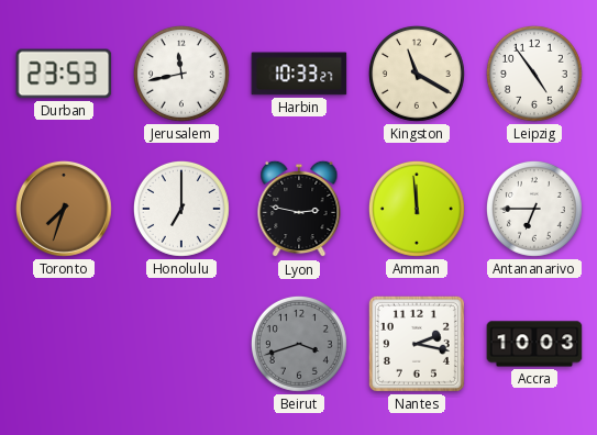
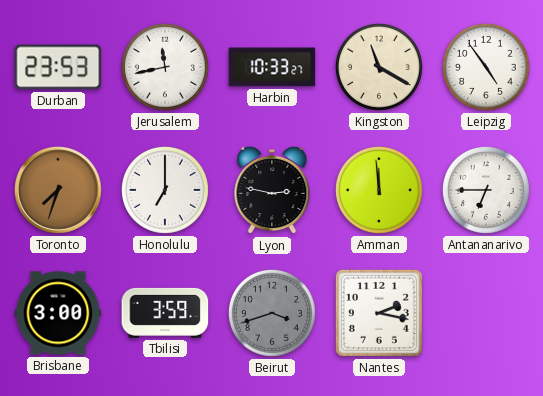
Brisbane: none -> 3:00 (58, 313)
Tbilisi: none -> 3:59 (165, 313)
Accra: 10:03 -> none (534, 344)
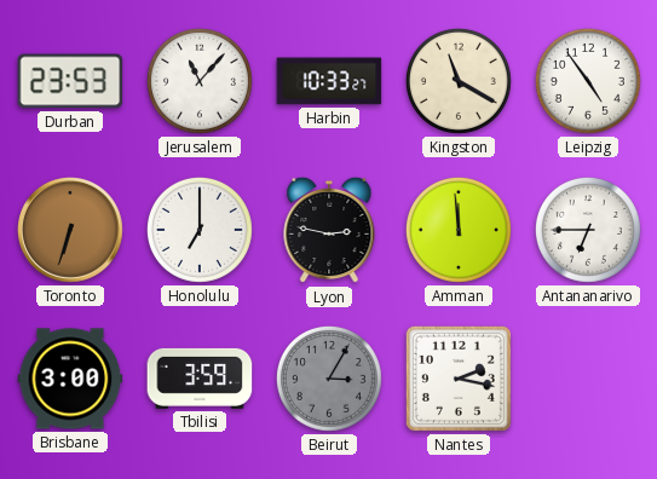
Jerusalem: 11:43 -> 11:07 (200, 81)
Toronto: 7:33 -> 6:33 (70, 230)
Beirut: 3:42 -> 3:05 (329, 379)
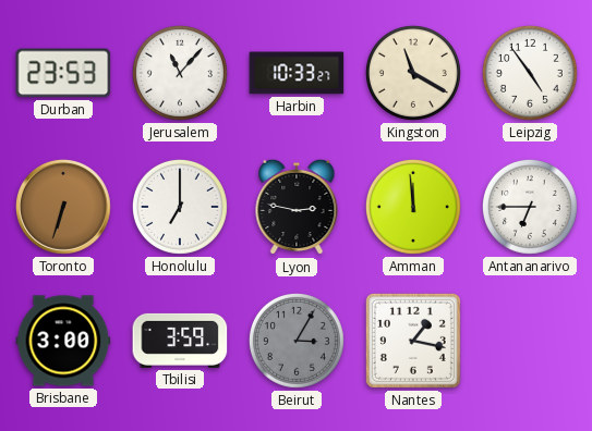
Nantes: 2:17 -> 1:17 (413, 341)
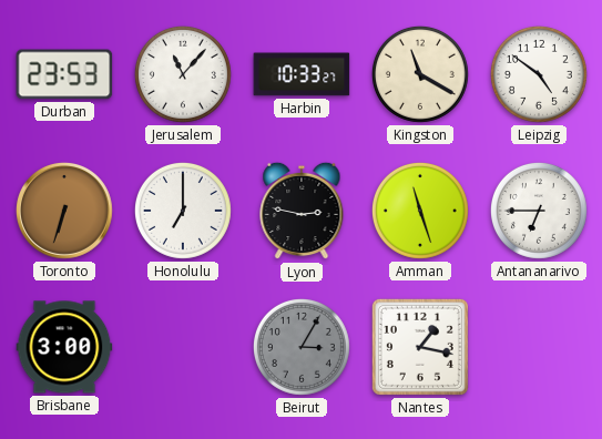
Leipzig: 4:54 -> 4:51 (539, 74)
Amman: 11:59 -> 11:27 (420, 211)
Tbilisi: 3:59 -> none (180, 341)
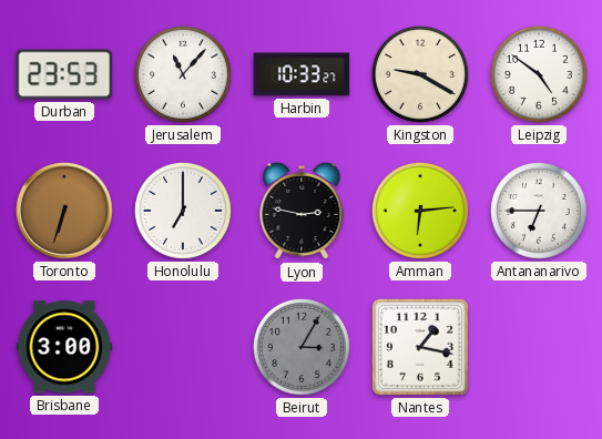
Kingston: 11:20 -> 9:20 (420, 74)
Amman: 11:27 -> 6:14 (420, 211)
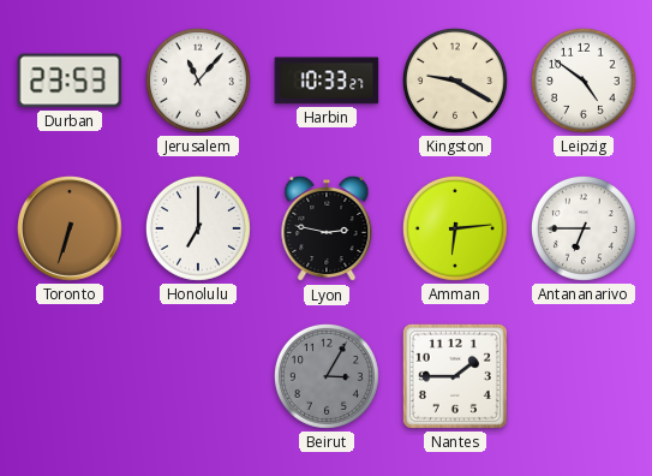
Brisbane: 3:00 -> none (64, 347)
Nantes: 1:17 -> 1:45 (455, 376)
